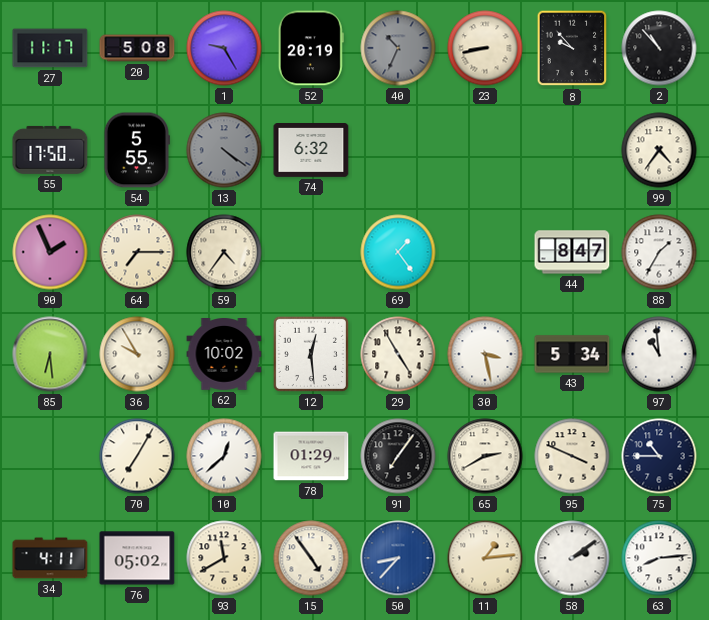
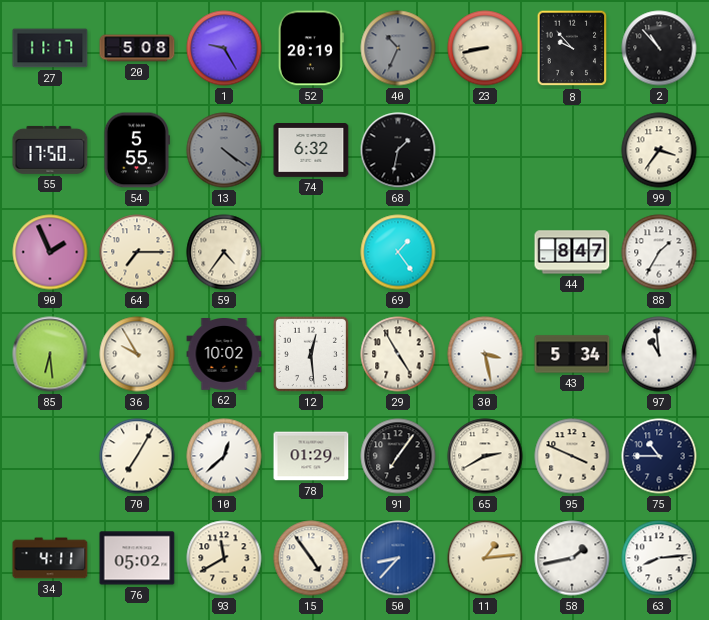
68: none -> 1:32 (398, 150)
99: 4:36 -> 3:36 (659, 150)
58: 2:09 -> 1:43 (572, 558)
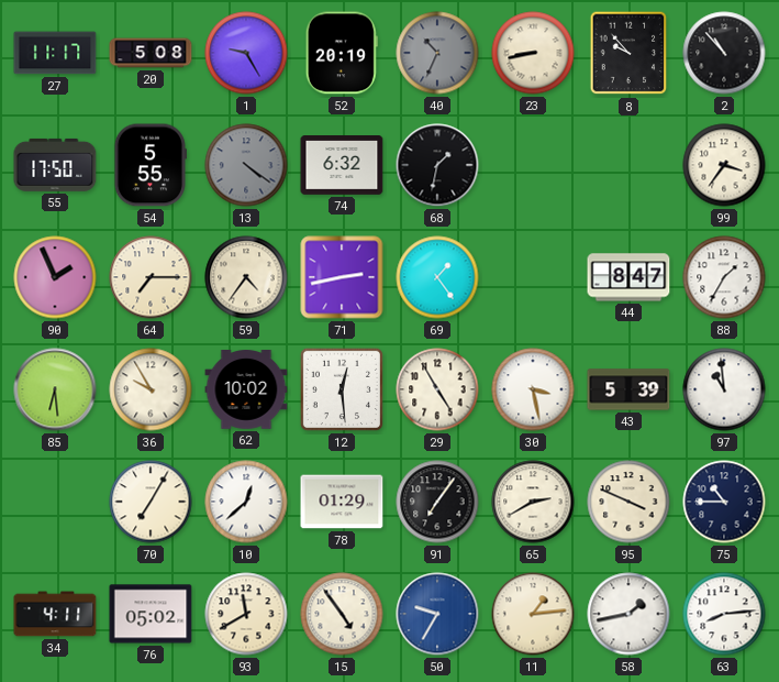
71: none -> 2:43 (342, 277)
43: 5:34 -> 5:39 (628, 389)
50: 8:37 -> 9:35 (437, 614)
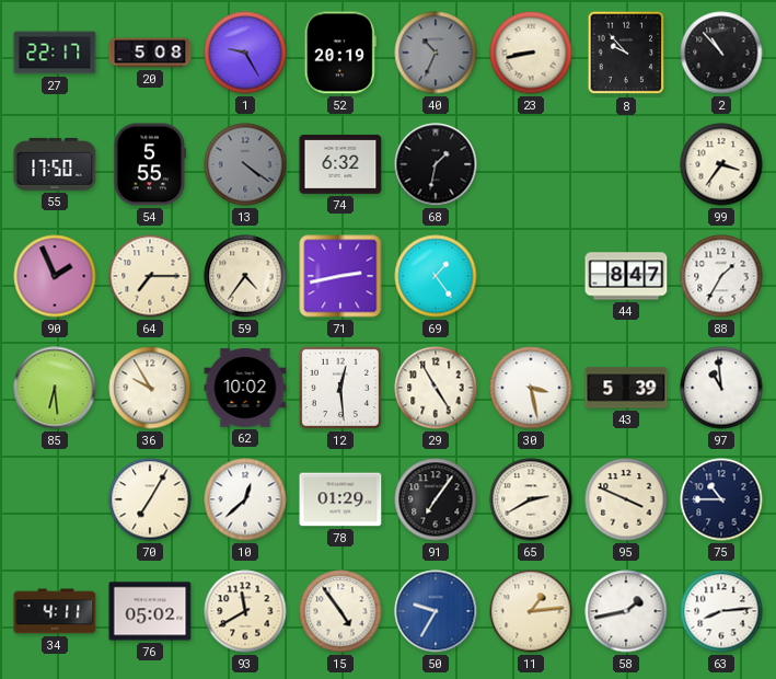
27: 11:17 -> 22:17 (55, 53)
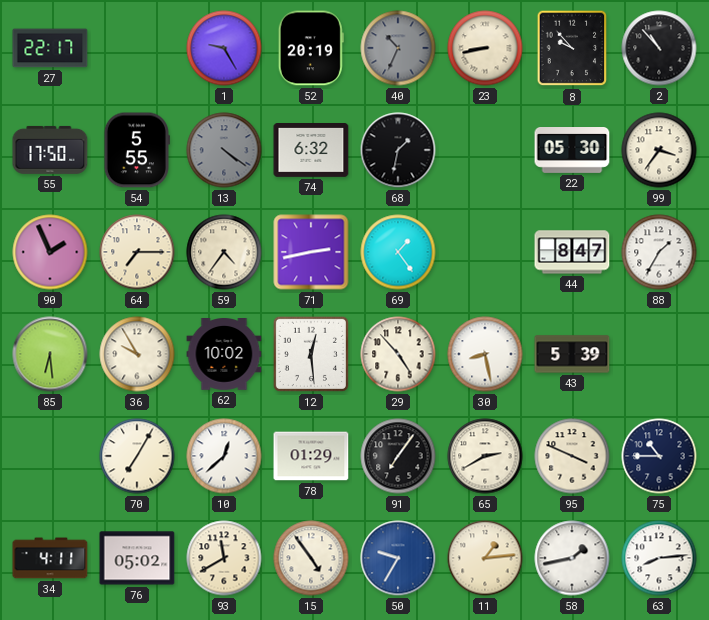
20: 5:08 -> none (150, 53)
22: none -> 05:30 (572, 151)
29: 4:55 -> 4:53 (398, 354)
30: 3:28 -> 8:28 (485, 354)
97: 10:59 -> none (721, 388)
